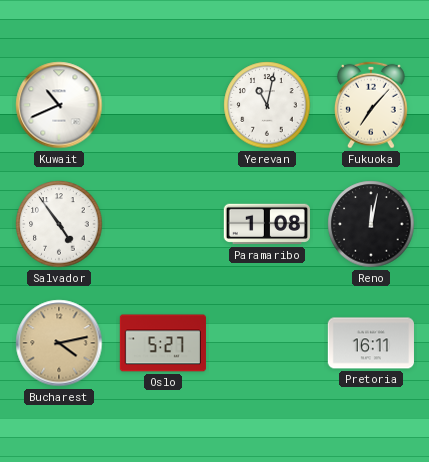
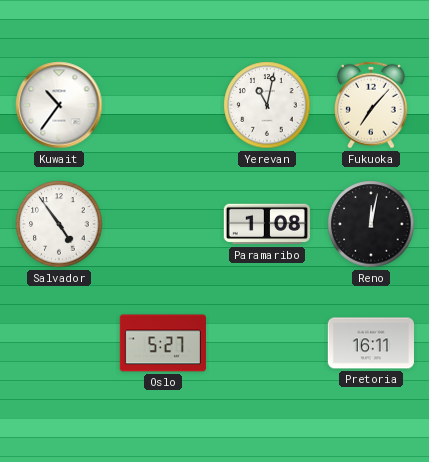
Kuwait: 10:41 -> 10:36 (59, 105)
Bucharest: 4:13 -> none (59, 343)
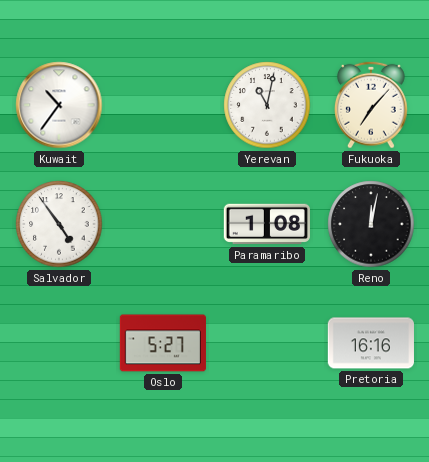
Pretoria: 16:11 -> 16:16 (370, 343)
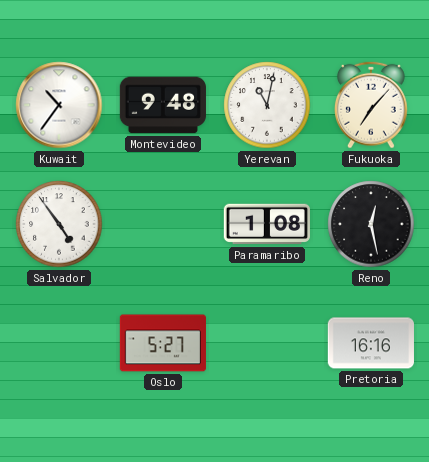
Montevideo: none -> 9:48 (163, 105)
Reno: 12:02 -> 12:28 (371, 224)
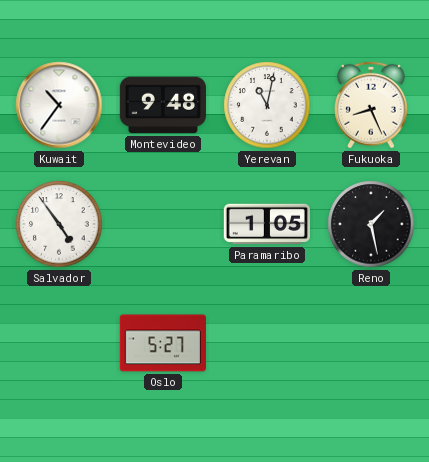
Fukuoka: 7:07 -> 8:26 (371, 105)
Paramaribo: 1:08 -> 1:05 (267, 224)
Reno: 12:28 -> 1:28 (371, 224)
Pretoria: 16:16 -> none (370, 343)
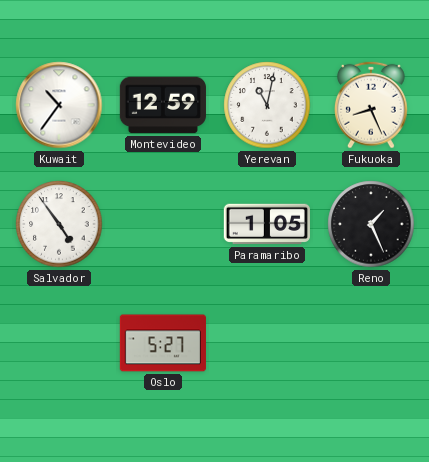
Montevideo: 9:48 -> 12:59 (163, 105)
Reno: 1:28 -> 1:26 (371, 224)
